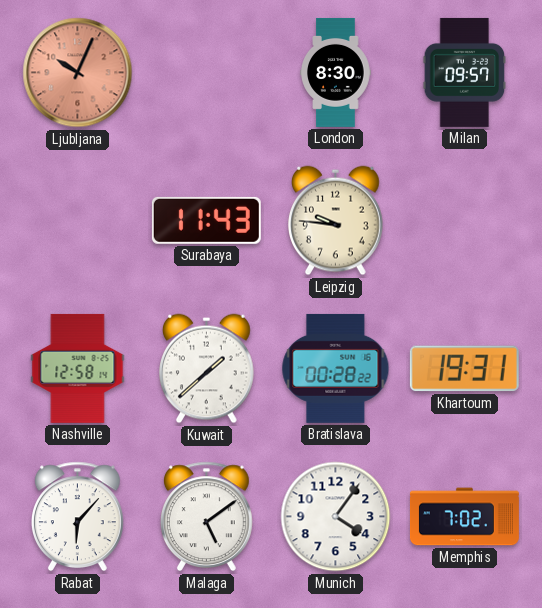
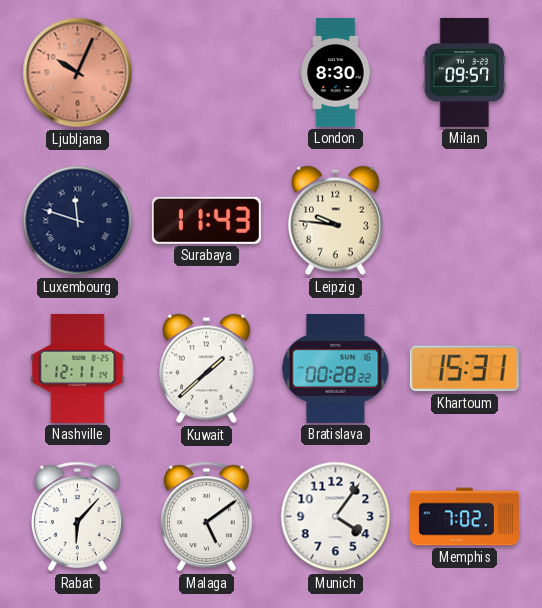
Luxembourg: none -> 11:48 (78, 221)
Nashville: 12:58 -> 12:11 (78, 368)
Khartoum: 19:31 -> 15:31 (464, 369)
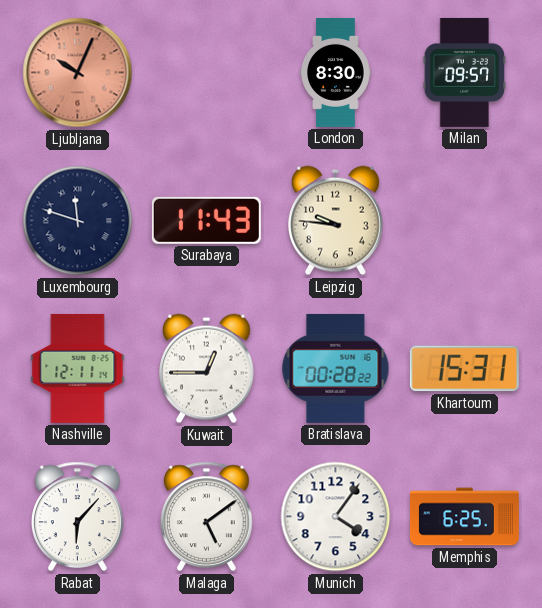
Kuwait: 1:38 -> 12:45 (207, 369)
Memphis: 7:02 -> 6:25 (464, 517)
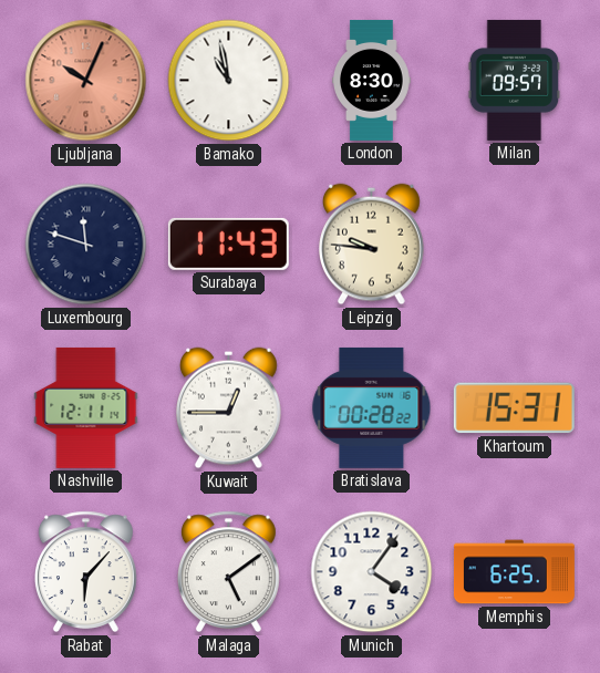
Bamako: none -> 10:58 (229, 81)
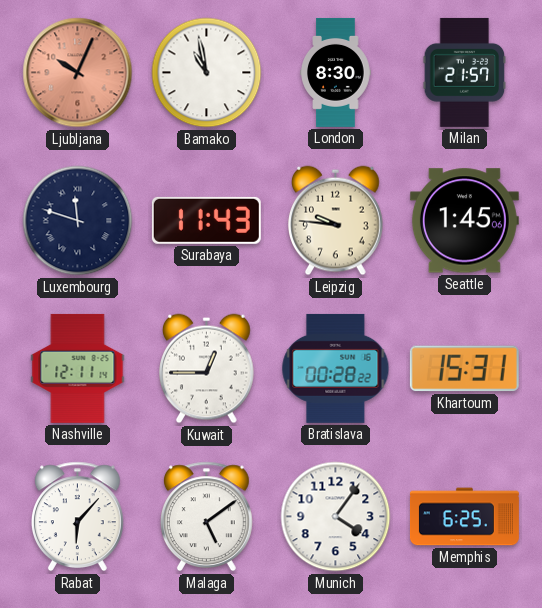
Milan: 09:57 -> 21:57 (465, 72)
Seattle: none -> 1:45 (464, 221)
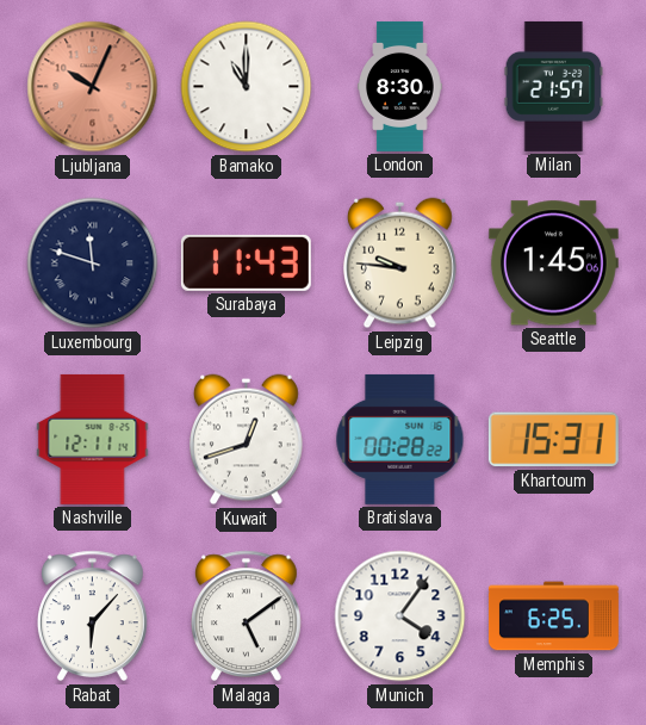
Bamako: 10:58 -> 11:00 (247, 87)
Kuwait: 12:45 -> 12:42 (247, 440)
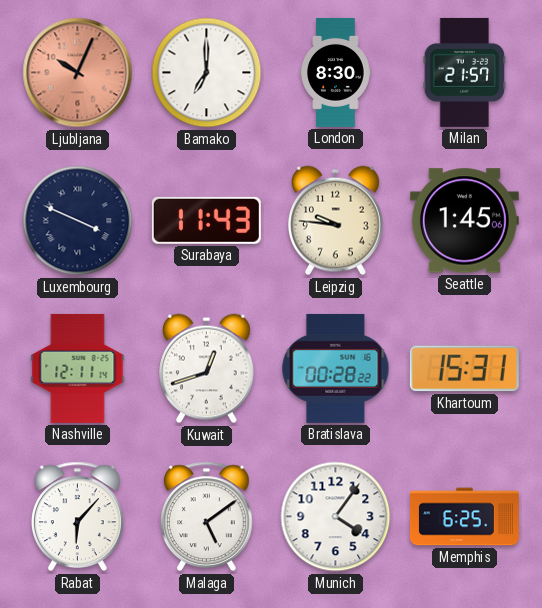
Bamako: 11:00 -> 7:00 (207, 73)
Luxembourg: 11:48 -> 3:49 (78, 221)
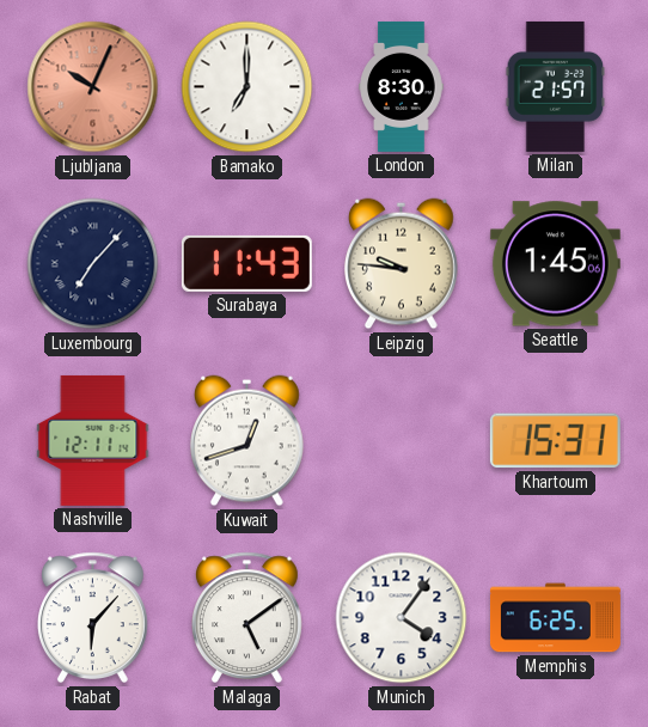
Luxembourg: 3:49 -> 7:07 (93, 264)
Bratislava: 00:28 -> none (336, 368)
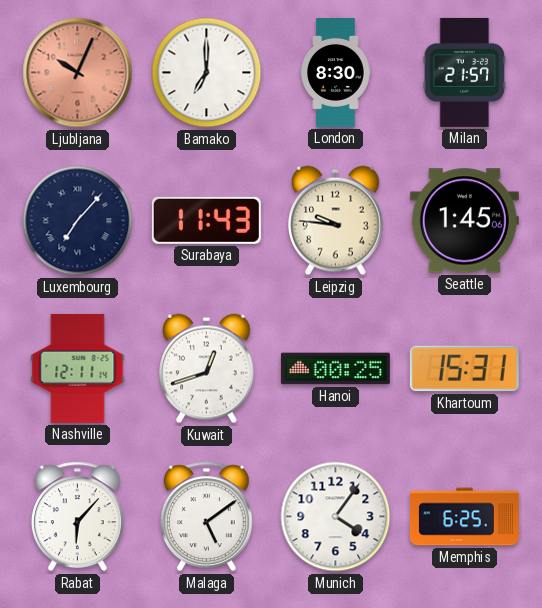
Hanoi: none -> 00:25 (335, 369)
